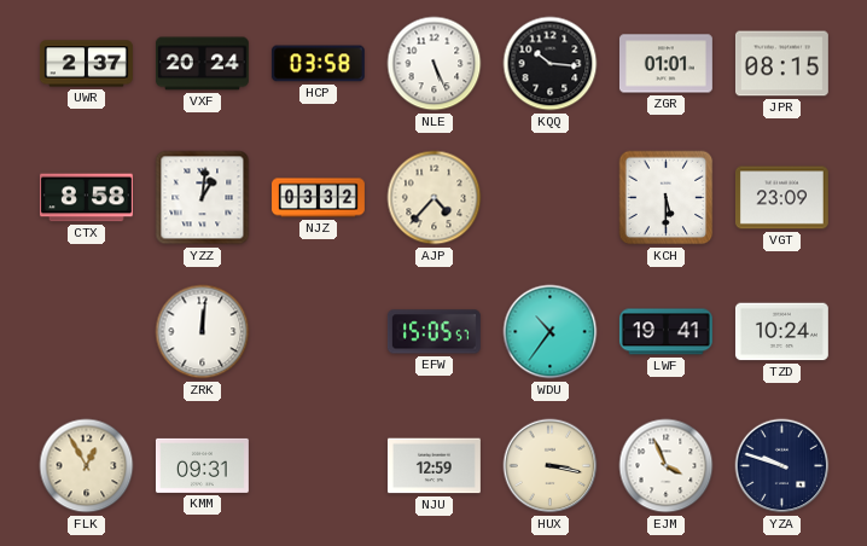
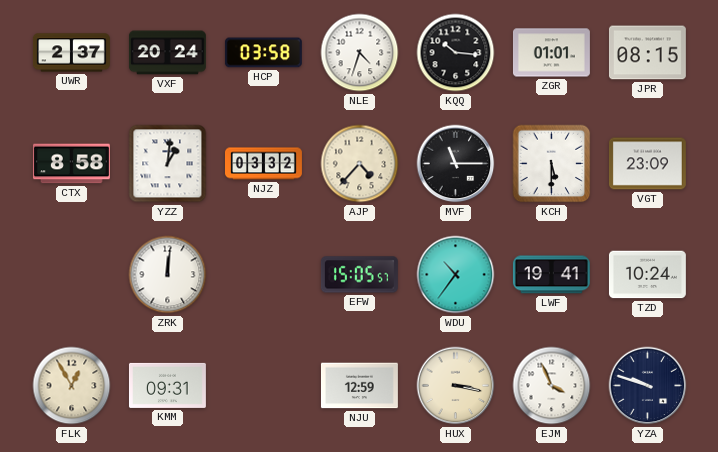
NLE: 5:26 -> 4:33 (360, 53)
MVF: none -> 11:15 (456, 164)
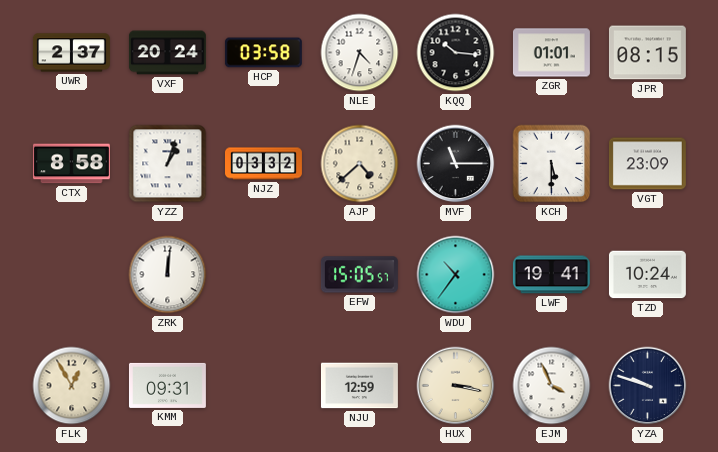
YZZ: 1:01 -> 1:03 (168, 164)
AJP: 4:37 -> 4:38 (360, 164)
